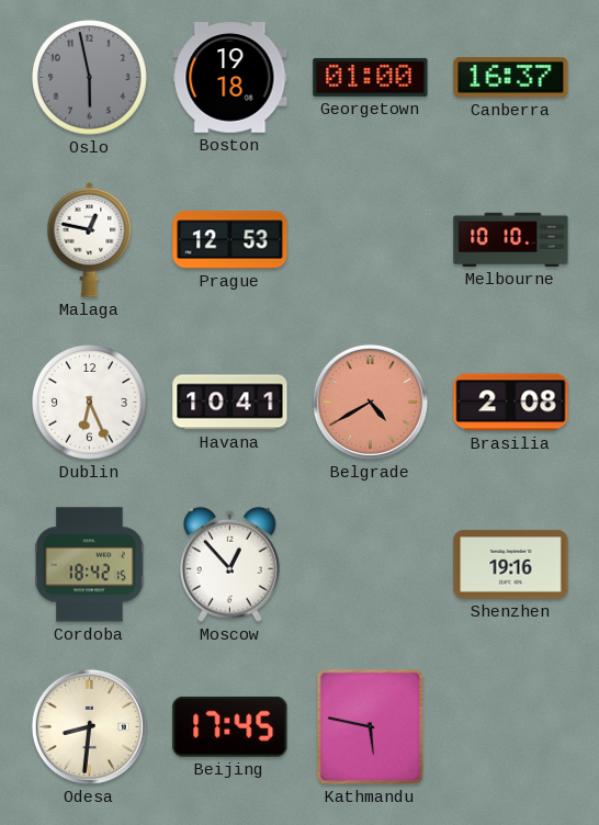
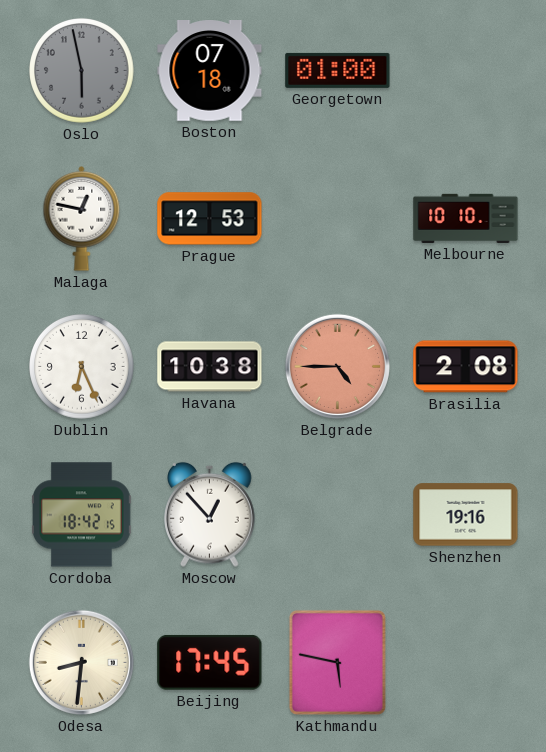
Boston: 19:18 -> 07:18 (210, 71)
Canberra: 16:37 -> none (511, 78)
Havana: 10:41 -> 10:38 (210, 367)
Belgrade: 4:40 -> 4:45 (337, 366)
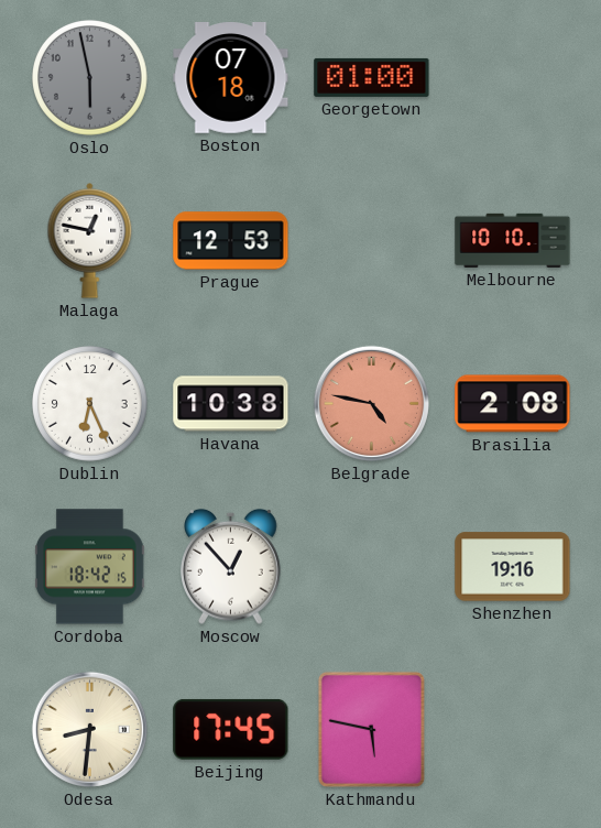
Belgrade: 4:45 -> 4:47 (371, 403)
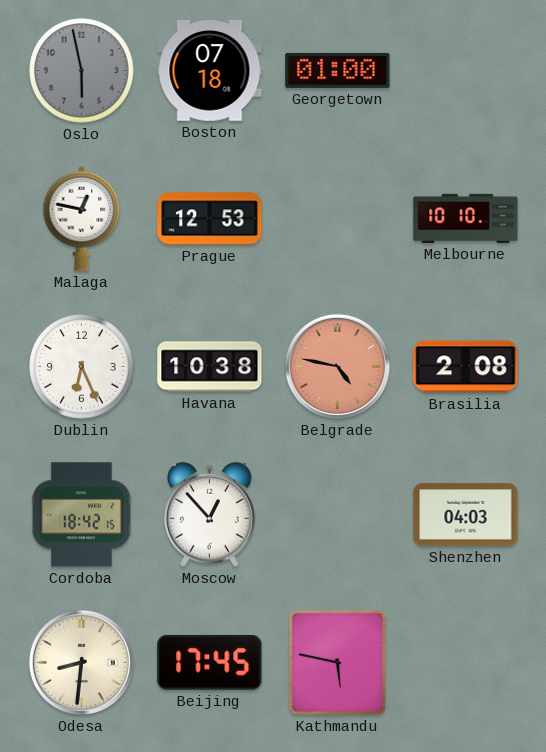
Shenzhen: 19:16 -> 04:03 (466, 515)
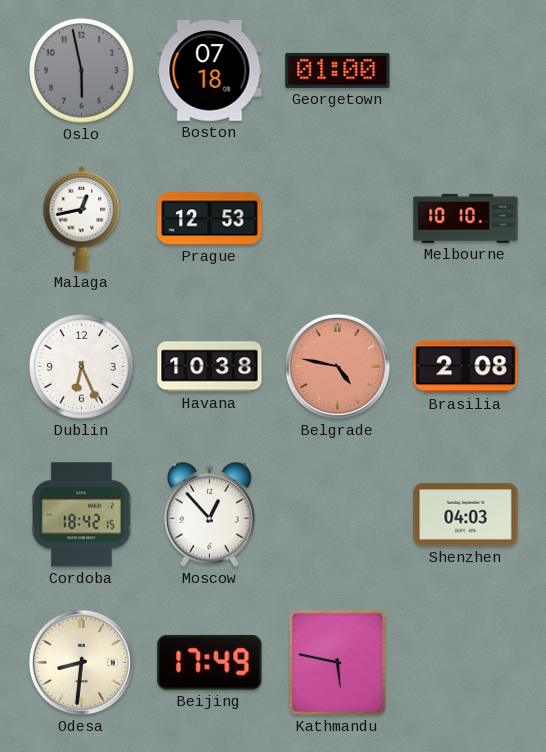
Malaga: 12:47 -> 12:43 (82, 219)
Beijing: 17:45 -> 17:49 (210, 662)
